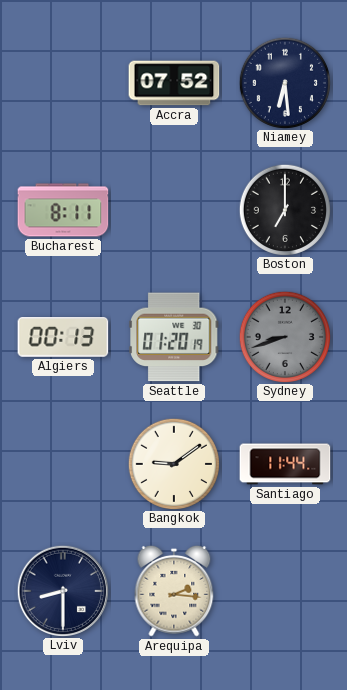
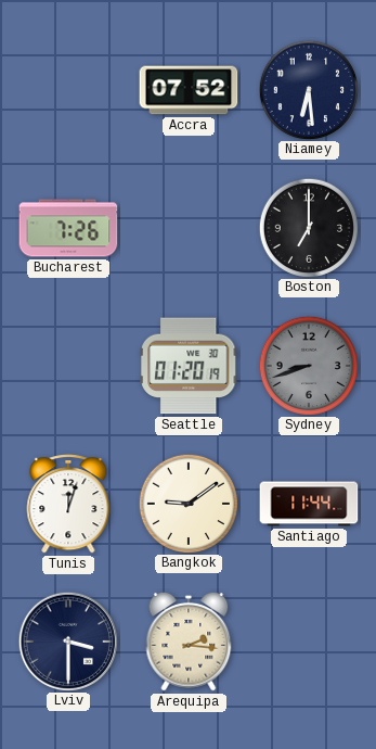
Bucharest: 8:11 -> 7:26 (68, 228)
Algiers: 00:13 -> none (63, 338)
Tunis: none -> 12:03 (68, 505)
Lviv: 8:30 -> 3:30 (67, 640)
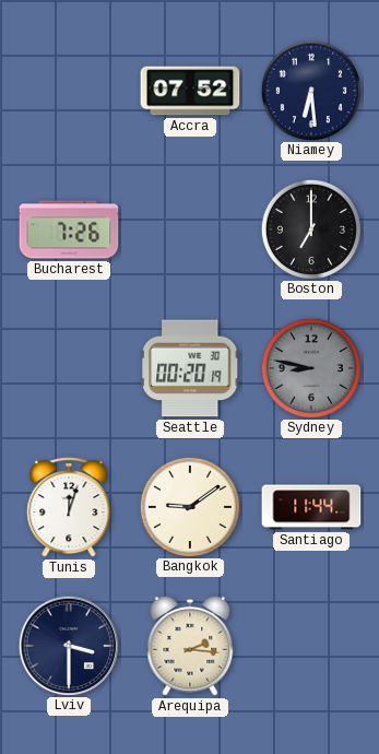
Seattle: 01:20 -> 00:20 (191, 368)
Sydney: 8:42 -> 8:47 (310, 367)
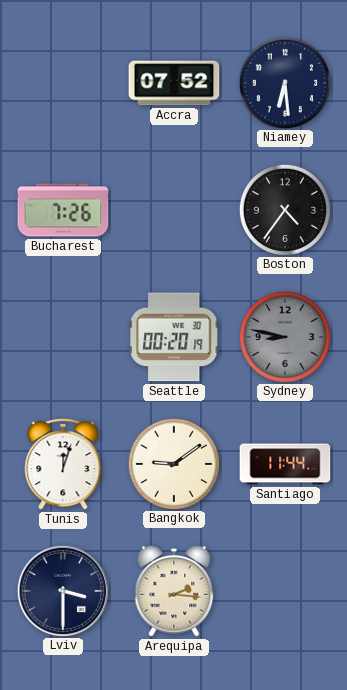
Boston: 7:00 -> 4:36 (284, 209)
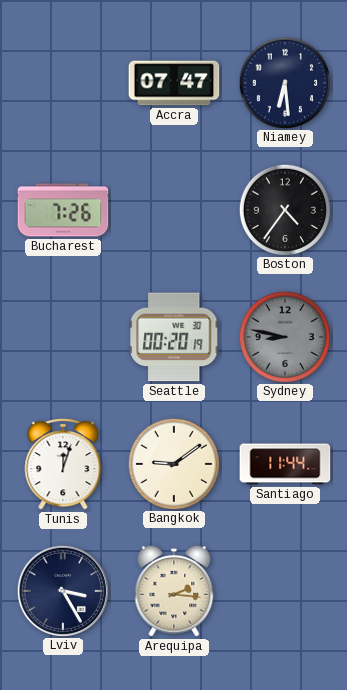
Accra: 07:52 -> 07:47 (174, 83)
Lviv: 3:30 -> 3:25 (62, 590)
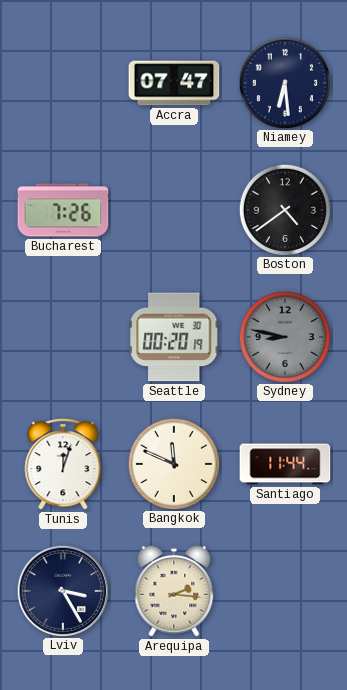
Boston: 4:36 -> 4:39 (284, 209)
Bangkok: 9:09 -> 11:49 (173, 463)
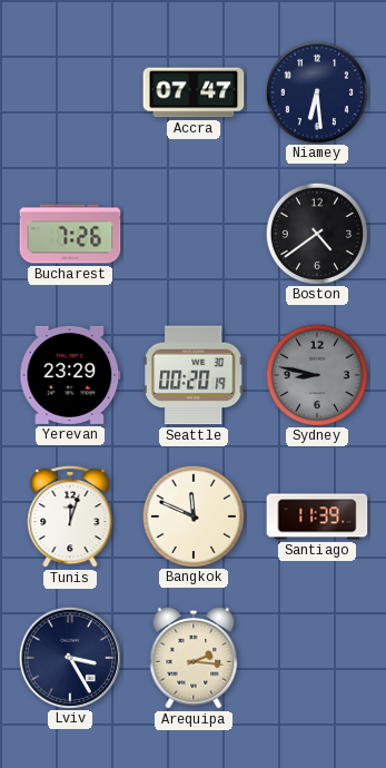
Yerevan: none -> 23:29 (70, 375)
Santiago: 11:44 -> 11:39 (317, 516)
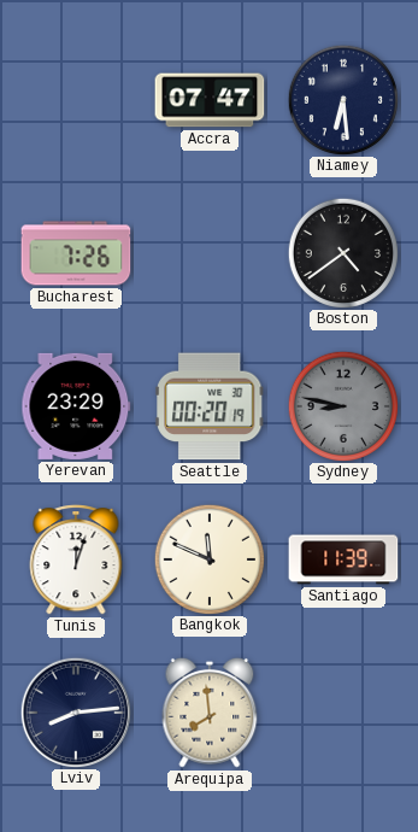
Lviv: 3:25 -> 8:14 (75, 711)
Arequipa: 2:16 -> 7:59 (210, 713)
